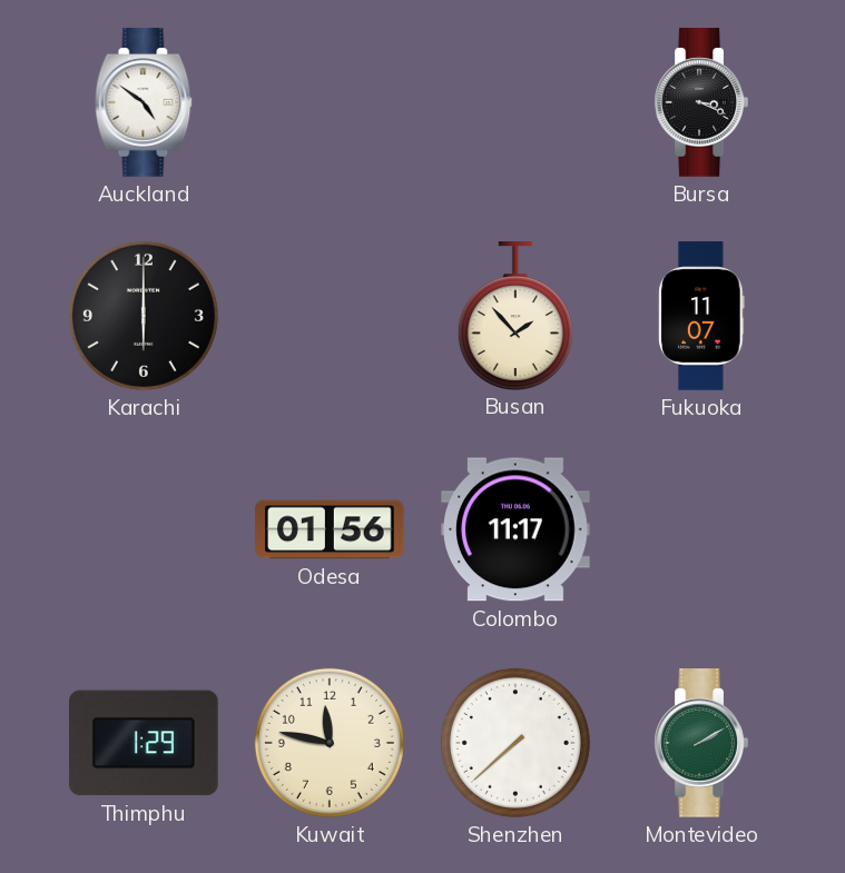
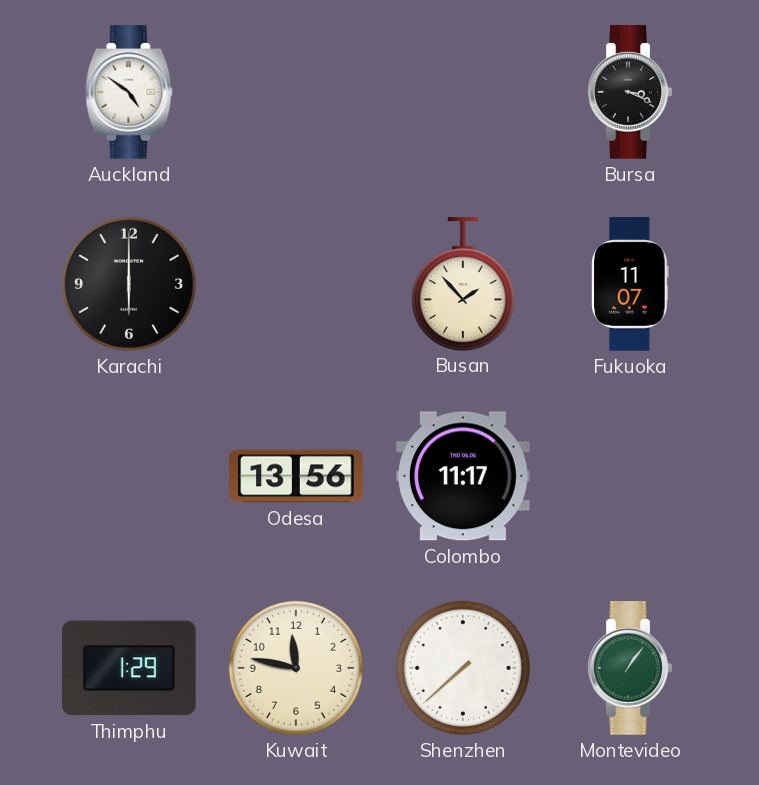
Odesa: 01:56 -> 13:56 (296, 476)
Montevideo: 2:10 -> 1:06 (630, 668)
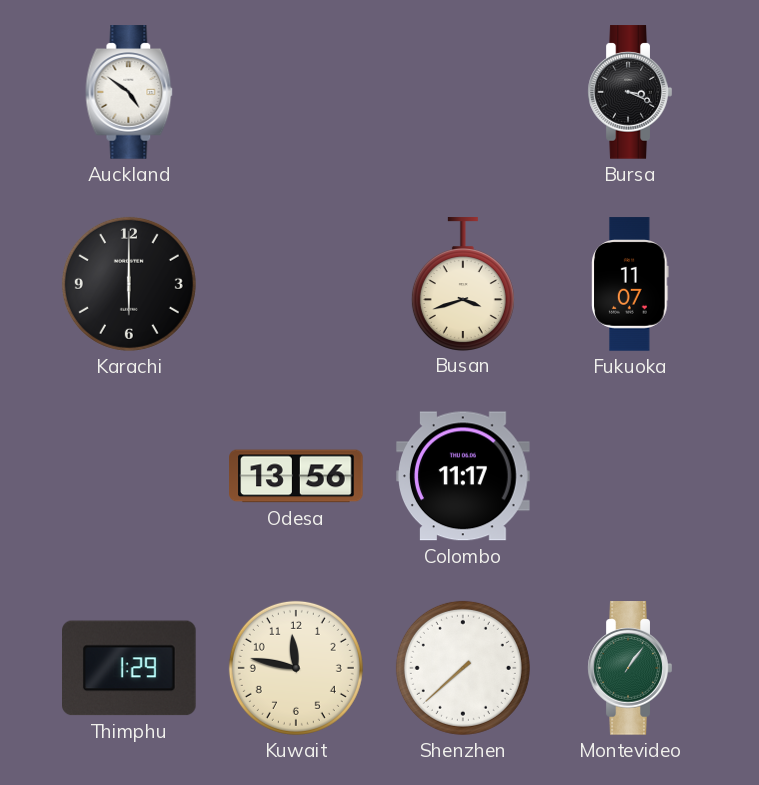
Busan: 1:53 -> 3:42 (463, 284)
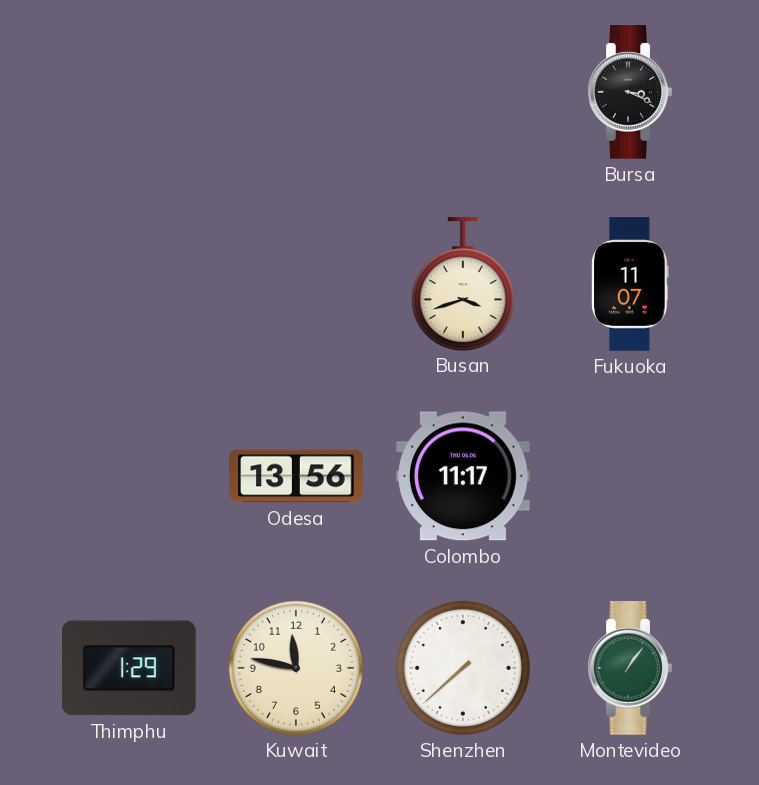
Auckland: 4:51 -> none (129, 92)
Karachi: 6:00 -> none (129, 284)
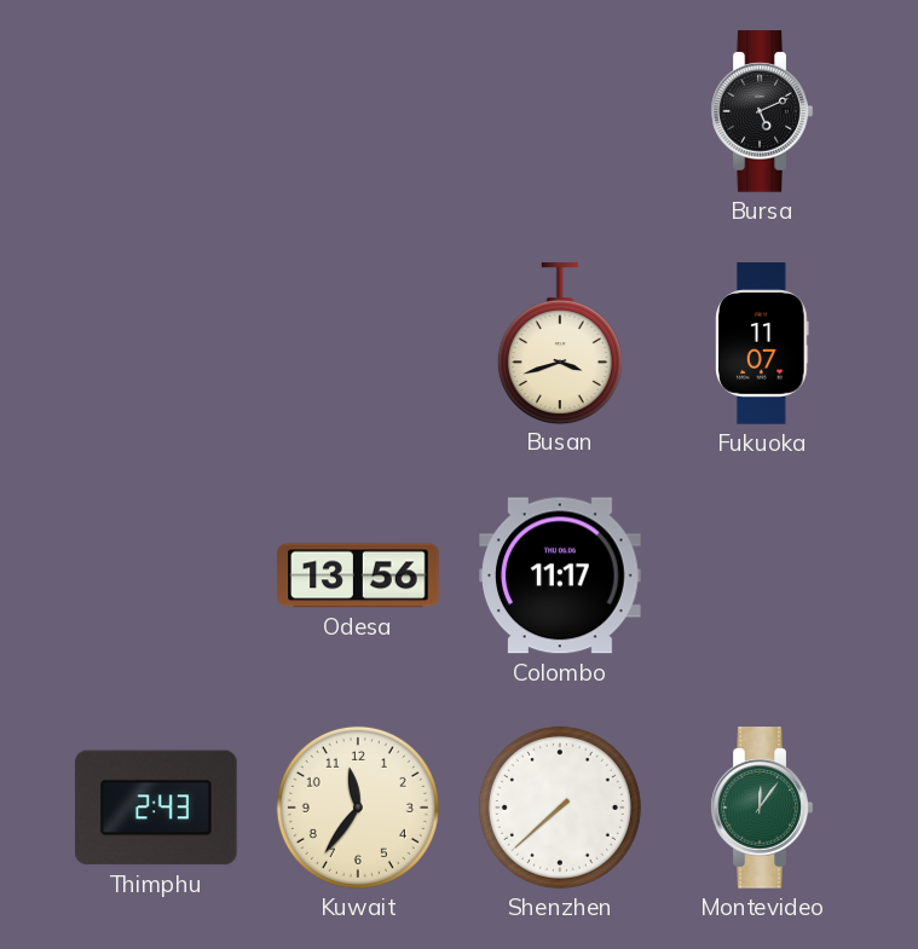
Bursa: 3:19 -> 5:11 (762, 111)
Thimphu: 1:29 -> 2:43 (157, 808)
Kuwait: 11:47 -> 11:36 (358, 808)
Montevideo: 1:06 -> 12:06 (762, 808)
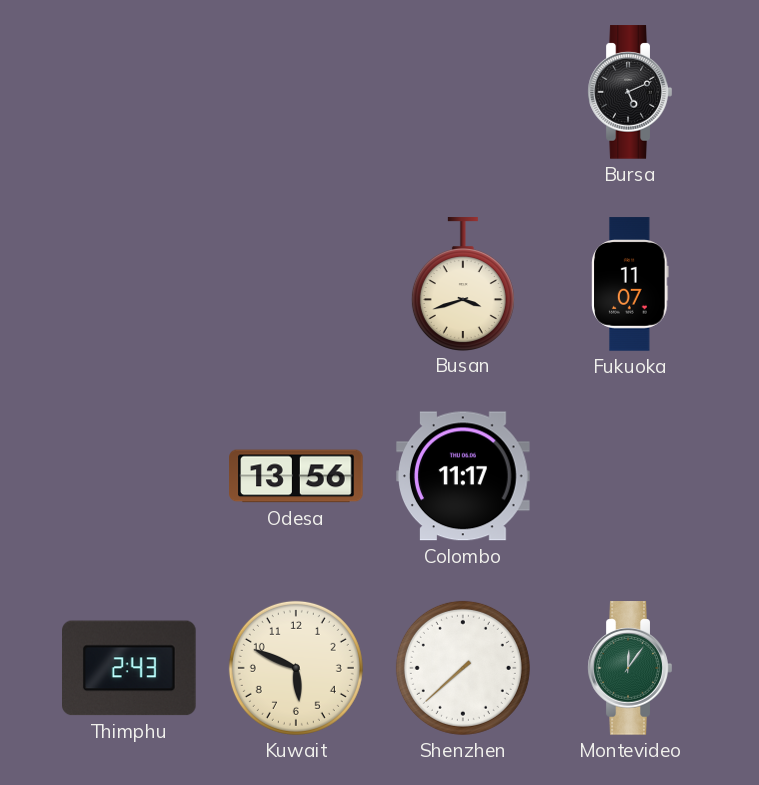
Kuwait: 11:36 -> 5:49 (296, 668)
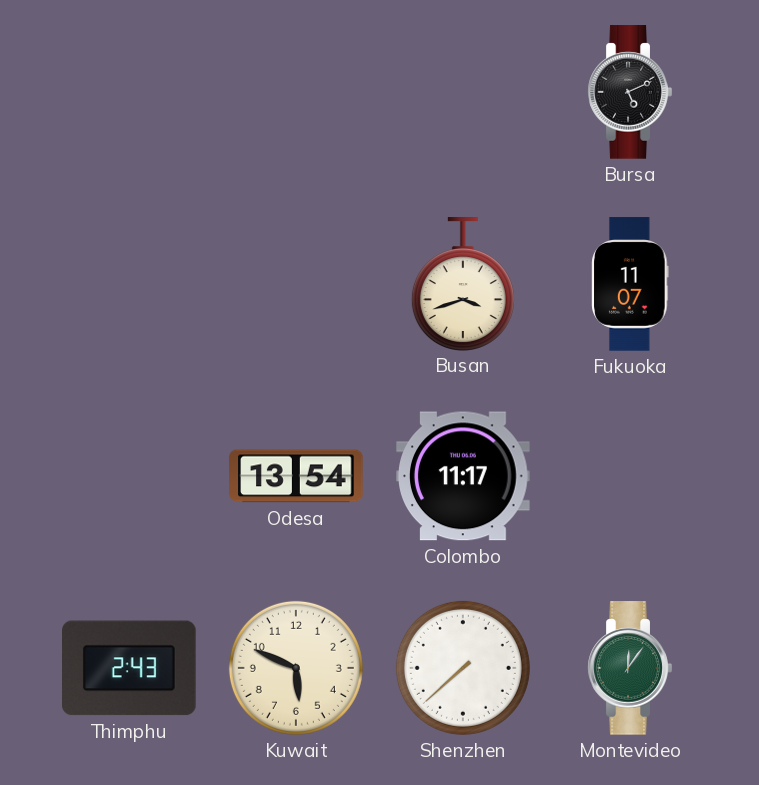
Odesa: 13:56 -> 13:54 (296, 476)
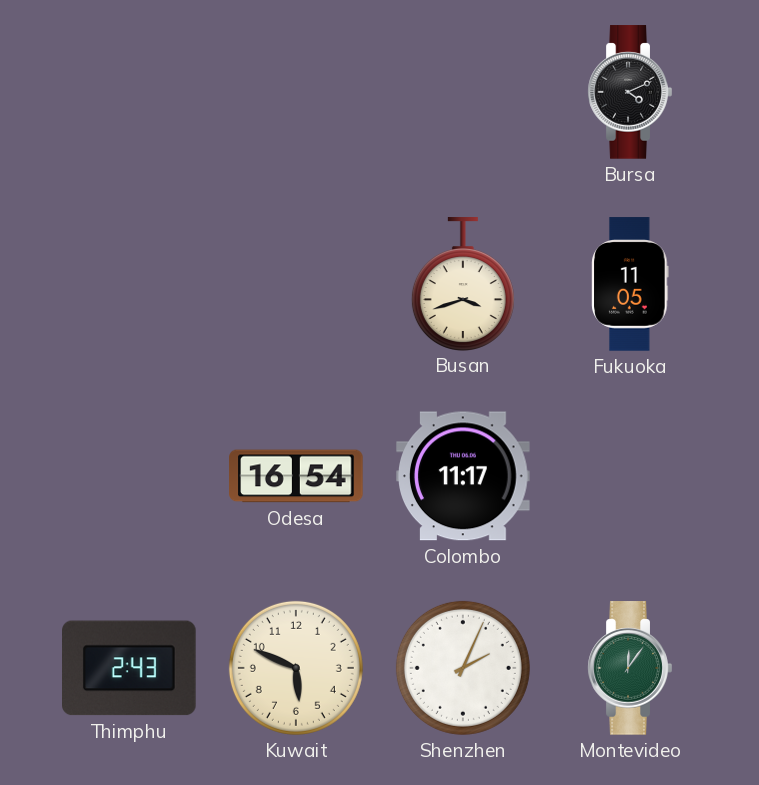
Bursa: 5:11 -> 4:11 (630, 92)
Fukuoka: 11:07 -> 11:05 (630, 284)
Odesa: 13:54 -> 16:54 (296, 476)
Shenzhen: 7:38 -> 2:04 (463, 668)
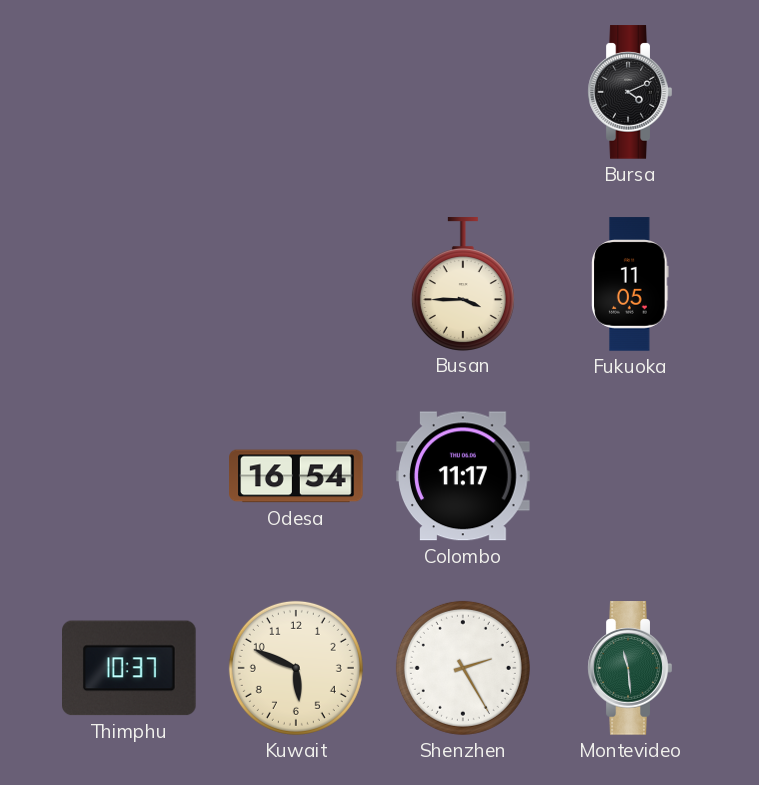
Busan: 3:42 -> 3:45 (463, 284)
Thimphu: 2:43 -> 10:37 (130, 668)
Shenzhen: 2:04 -> 2:25 (463, 668)
Montevideo: 12:06 -> 11:29 (630, 668)
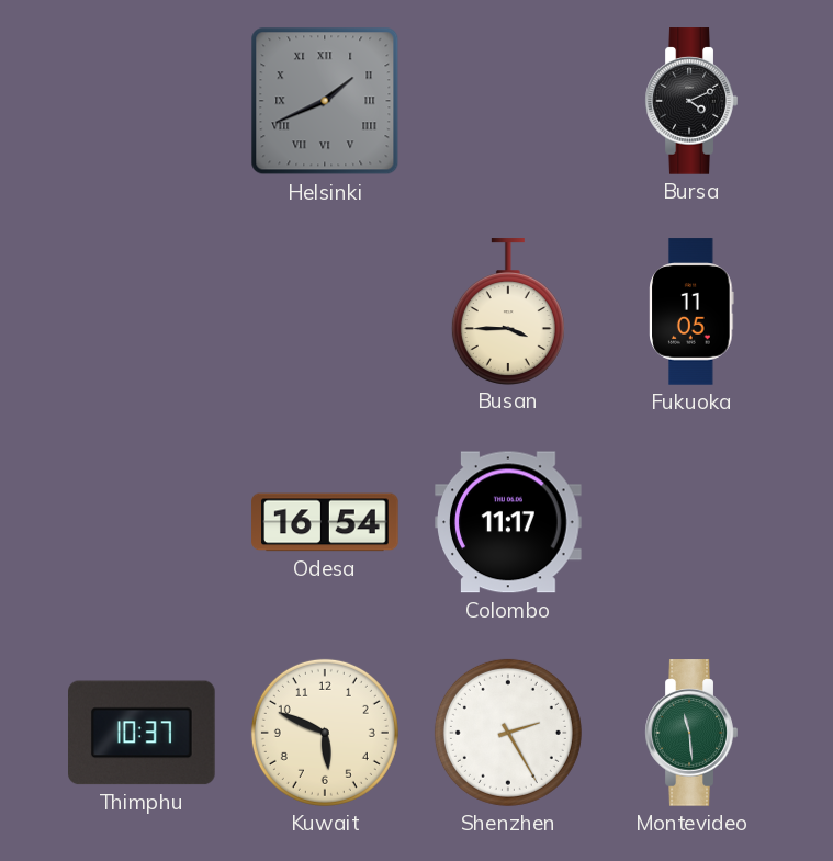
Helsinki: none -> 1:41 (325, 101)
